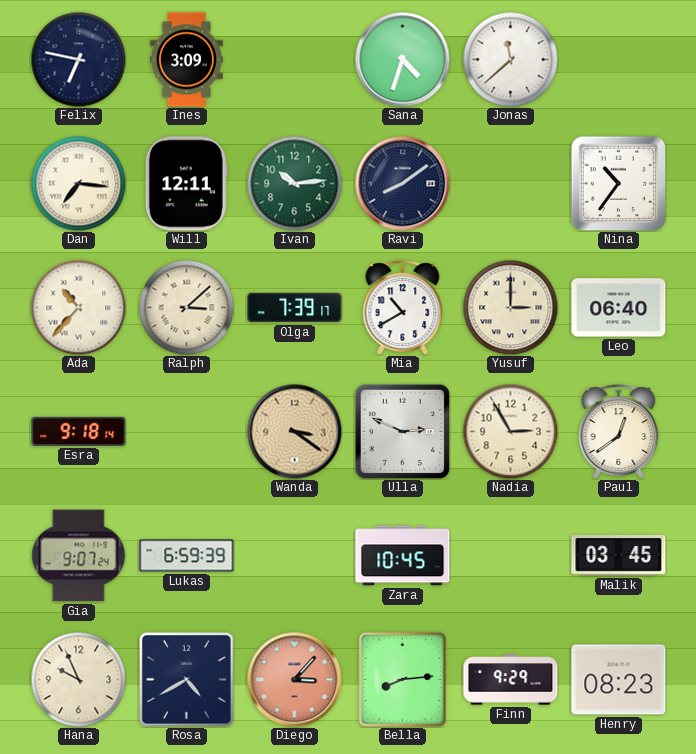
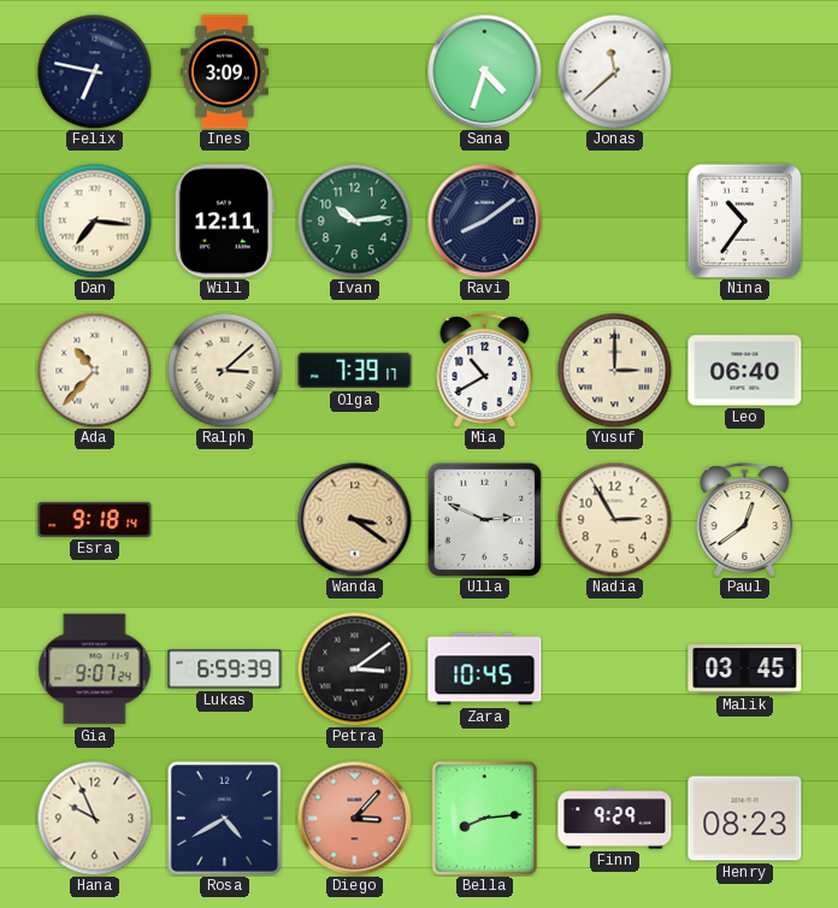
Petra: none -> 3:09 (354, 668)
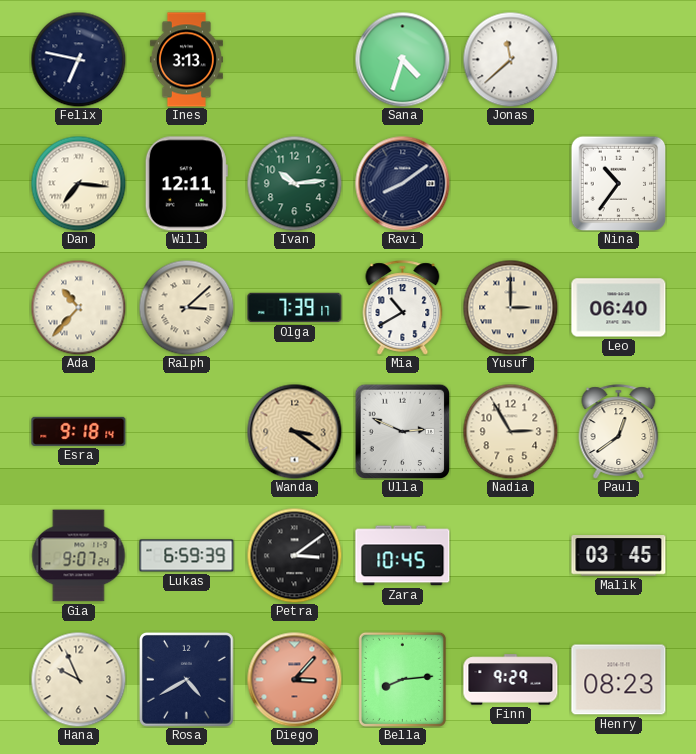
Ines: 3:09 -> 3:13 (186, 60)
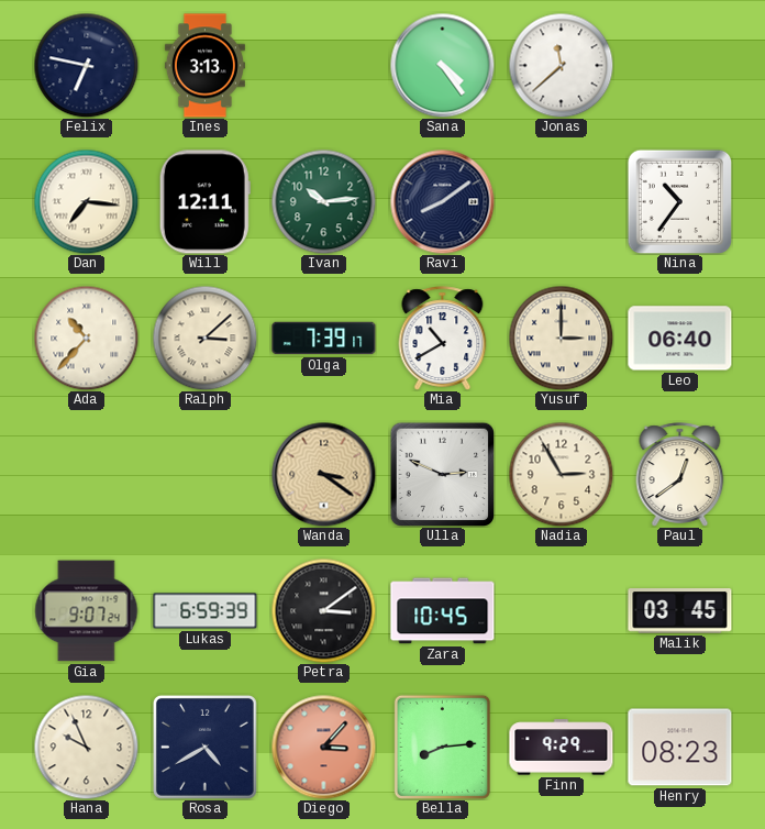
Sana: 4:33 -> 4:24 (442, 65)
Esra: 9:18 -> none (79, 431)
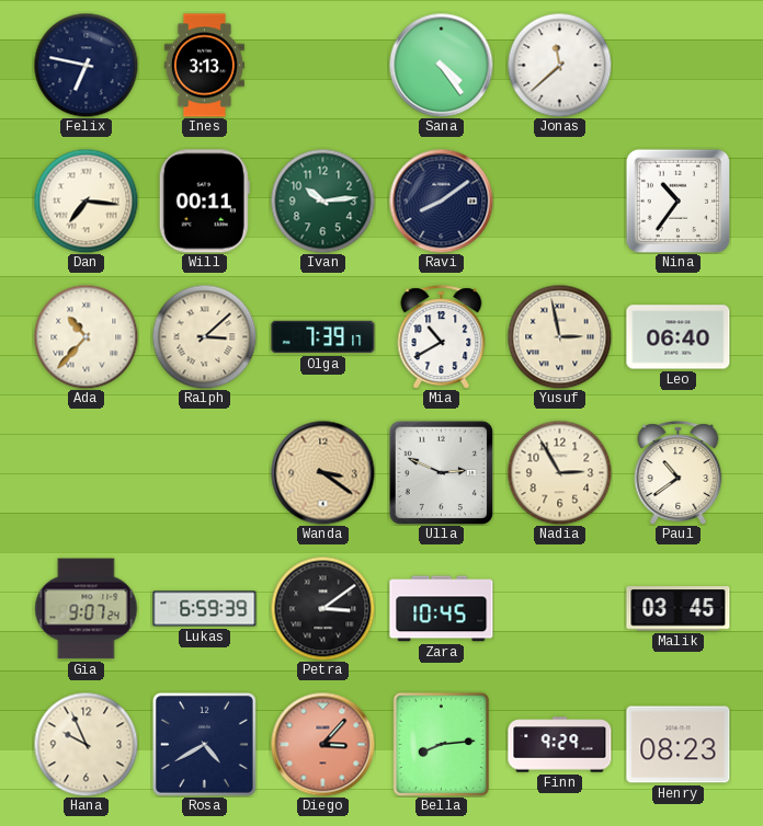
Will: 12:11 -> 00:11 (204, 202)
Yusuf: 3:00 -> 2:58 (559, 336)
Paul: 12:39 -> 10:39 (679, 473)
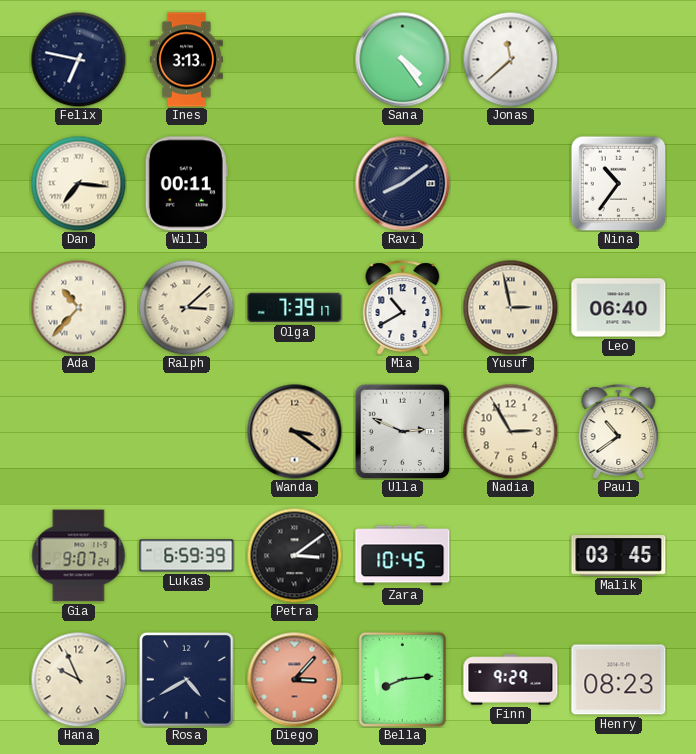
Ivan: 10:14 -> none (322, 200)
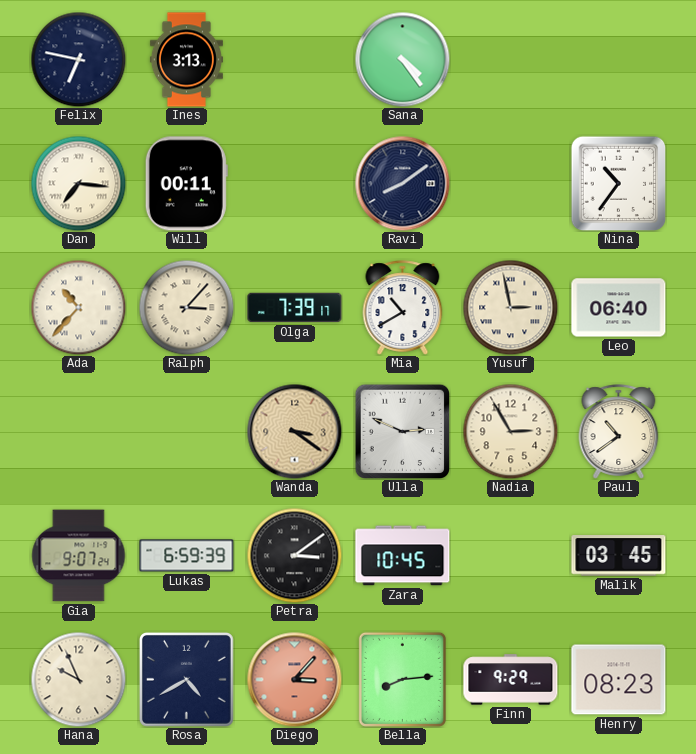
Jonas: 11:38 -> none (510, 59)
Ralph: 3:08 -> 3:07 (186, 307)
